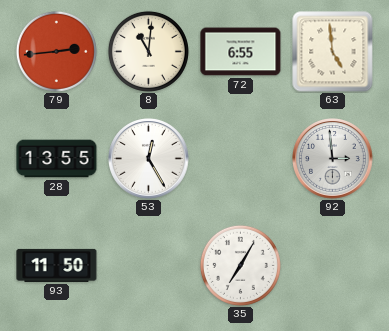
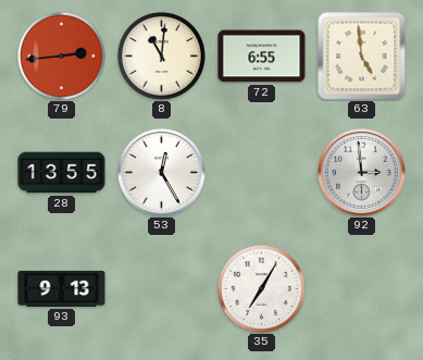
93: 11:50 -> 9:13 (62, 288)
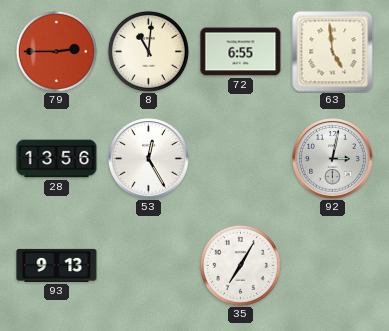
79: 2:44 -> 2:45 (56, 51)
28: 13:55 -> 13:56 (57, 159)
92: 2:59 -> 3:02 (333, 159)
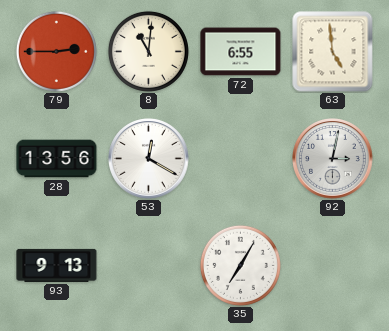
53: 12:25 -> 12:20 (149, 159)
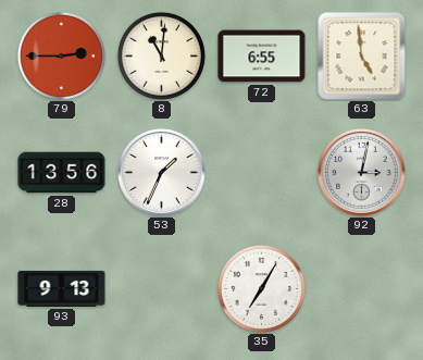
53: 12:20 -> 1:34 (162, 173)
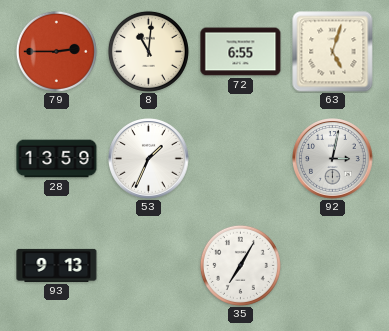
63: 4:59 -> 5:03 (333, 52)
28: 13:56 -> 13:59 (57, 159)
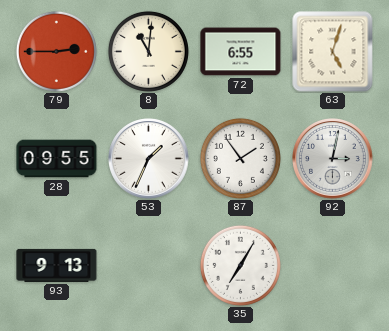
28: 13:59 -> 09:55 (57, 159)
87: none -> 1:54 (240, 158)
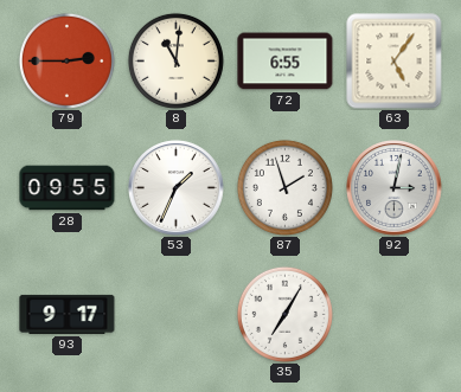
63: 5:03 -> 5:06 (395, 62)
87: 1:54 -> 1:57 (284, 187)
93: 9:13 -> 9:17 (68, 314)
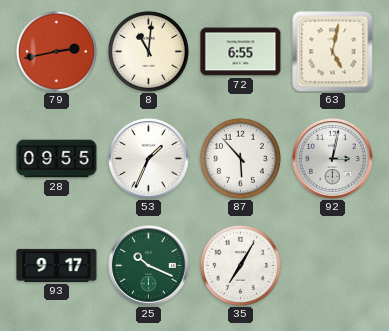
79: 2:45 -> 2:43 (56, 51)
63: 5:06 -> 5:02 (333, 52)
87: 1:57 -> 5:53 (240, 158)
25: none -> 10:19 (149, 266)
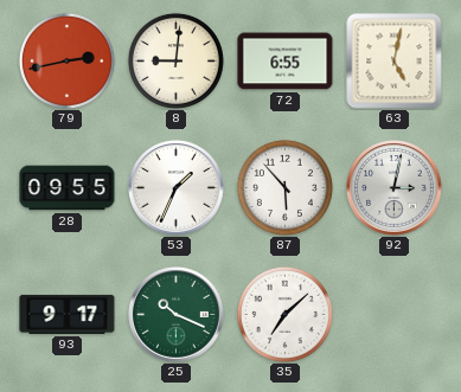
8: 11:01 -> 9:01 (175, 60)
35: 7:05 -> 7:08 (284, 314)
